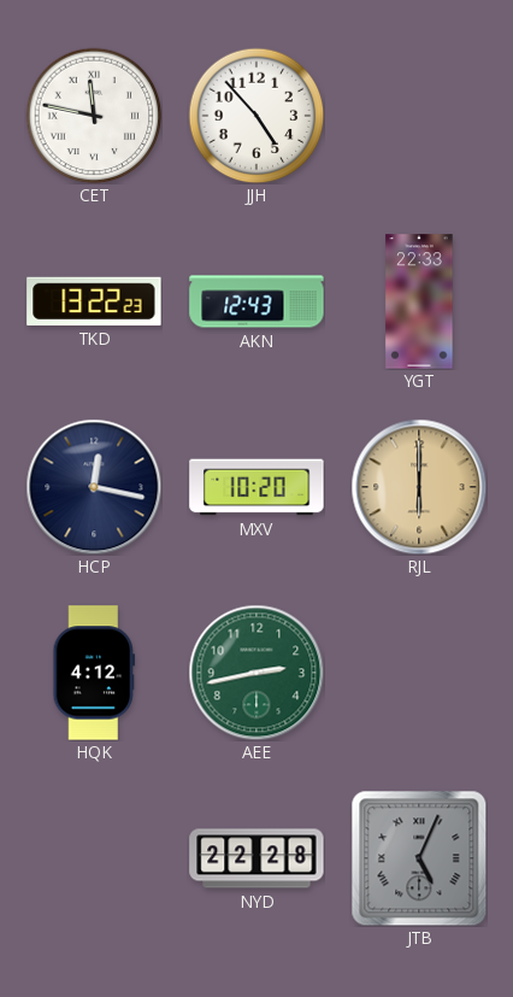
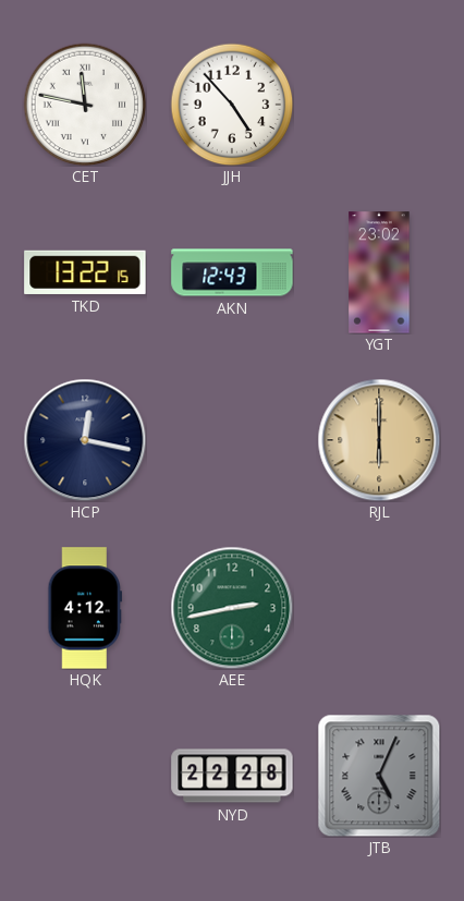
TKD: 13:22:23 -> 13:22:15 (85, 272)
YGT: 22:33 -> 23:02 (379, 272)
MXV: 10:20 -> none (256, 487)
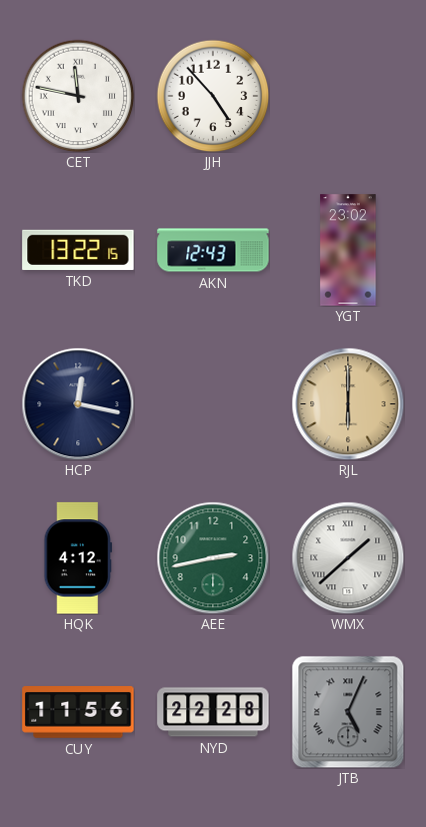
WMX: none -> 1:38 (348, 558)
CUY: none -> 11:56 (78, 712)
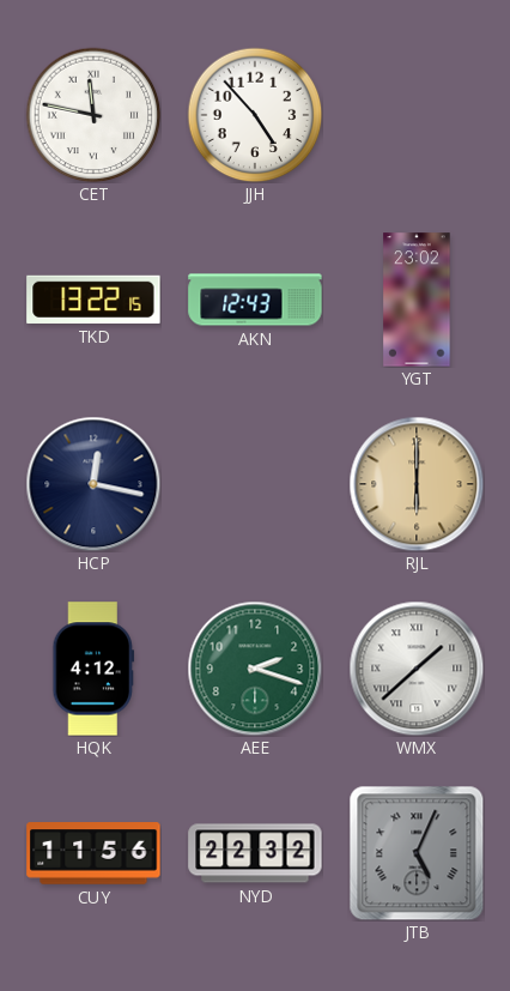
AEE: 2:43 -> 2:18 (255, 669)
NYD: 22:28 -> 22:32 (255, 853)
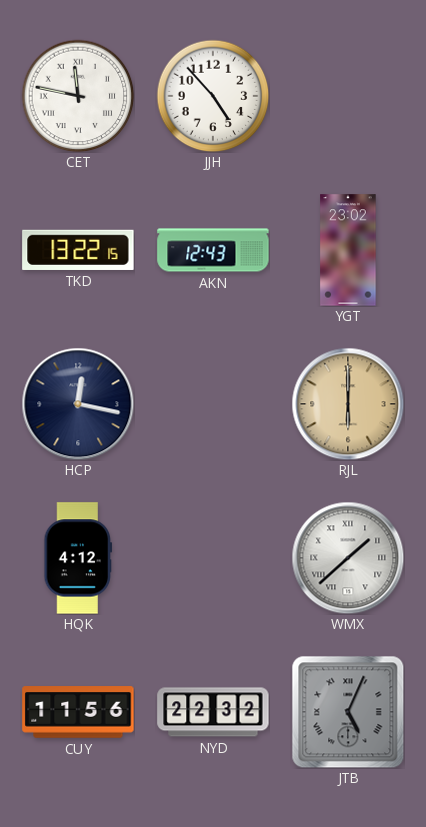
AEE: 2:18 -> none (255, 669)
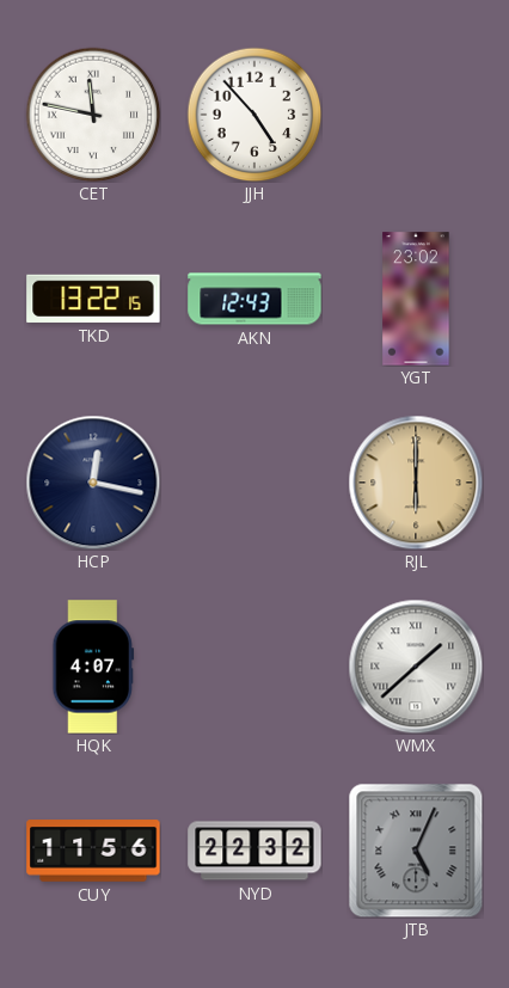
HQK: 4:12 -> 4:07 (93, 667)
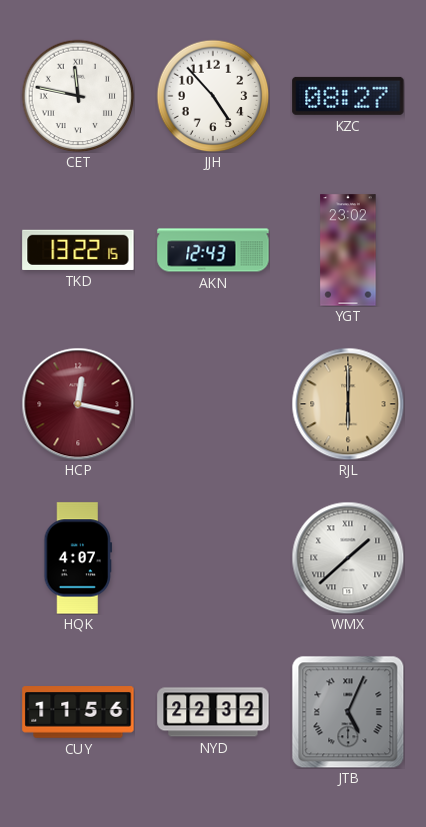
KZC: none -> 08:27 (348, 96)
HCP dial: navy -> burgundy (78, 404)
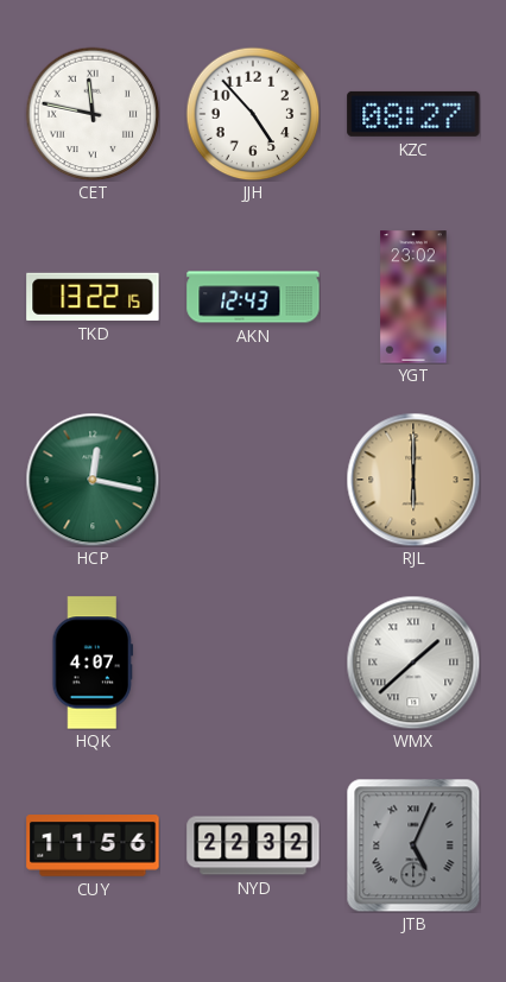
HCP dial: burgundy -> green (93, 480)
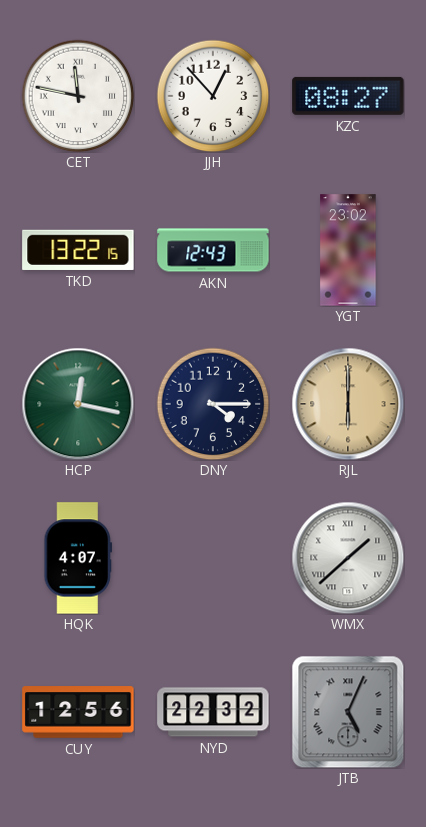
JJH: 4:53 -> 12:53 (213, 96)
DNY: none -> 4:15 (213, 404)
CUY: 11:56 -> 12:56 (78, 712)
